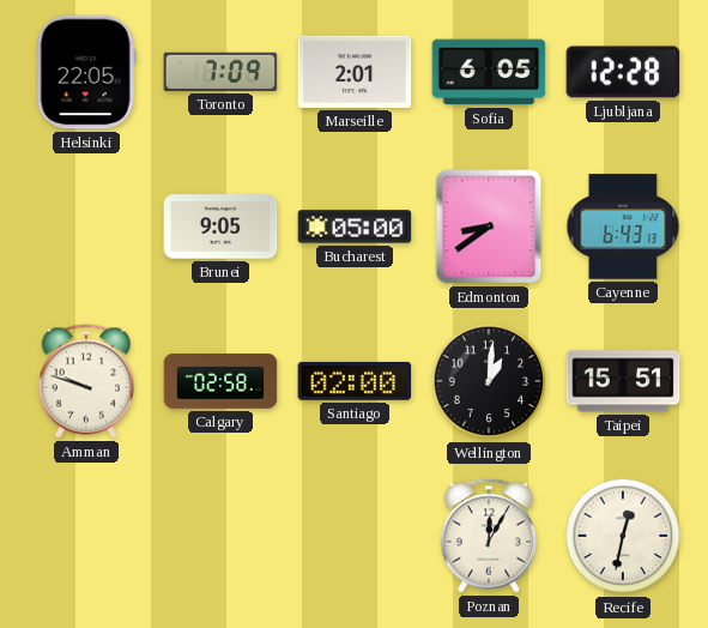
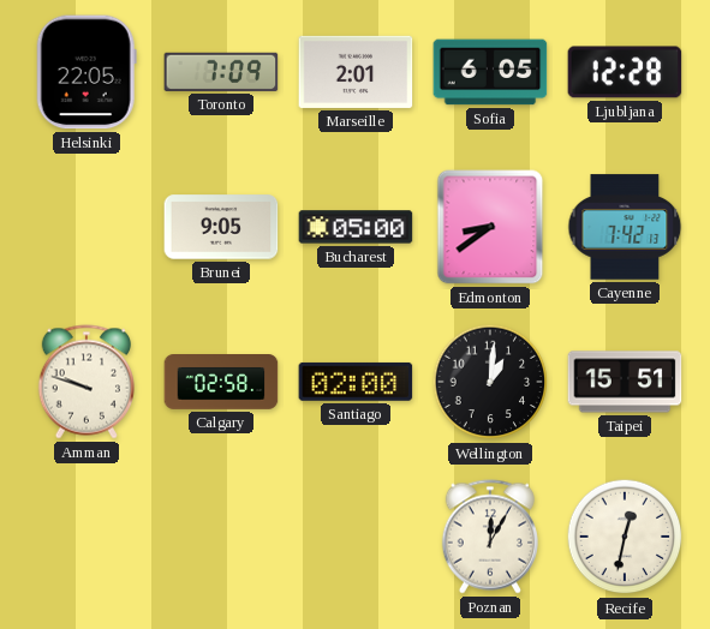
Cayenne: 6:43 -> 7:42 (625, 227)
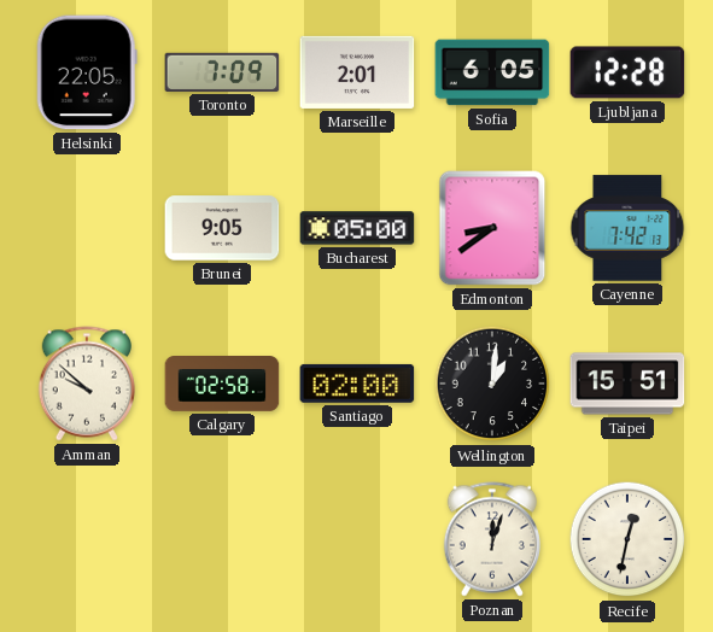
Amman: 9:48 -> 9:52 (86, 384)
Poznan: 12:05 -> 12:03 (491, 539)
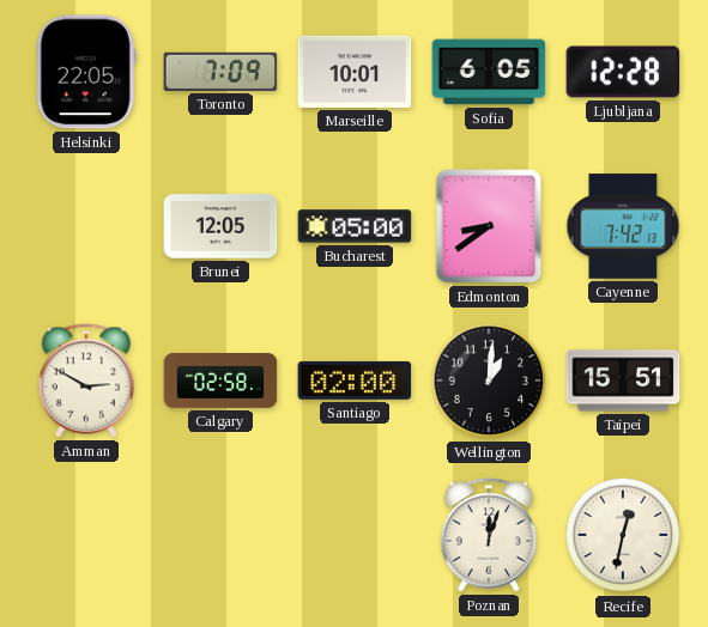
Marseille: 2:01 -> 10:01 (355, 72)
Brunei: 9:05 -> 12:05 (220, 226)
Amman: 9:52 -> 2:50 (85, 381)
